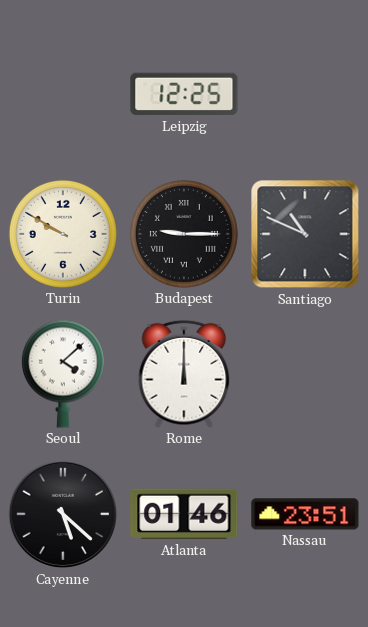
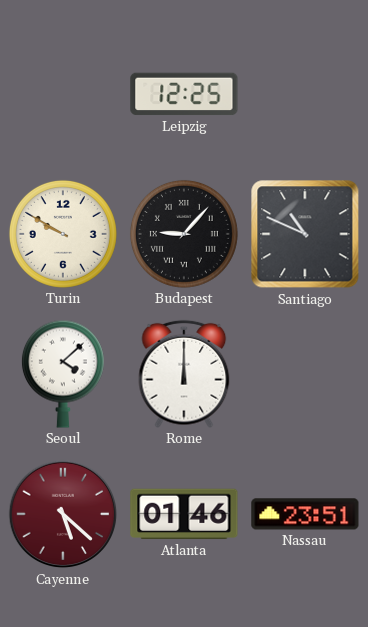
Budapest: 9:15 -> 9:07 (184, 234)
Cayenne dial: black -> burgundy (63, 514)
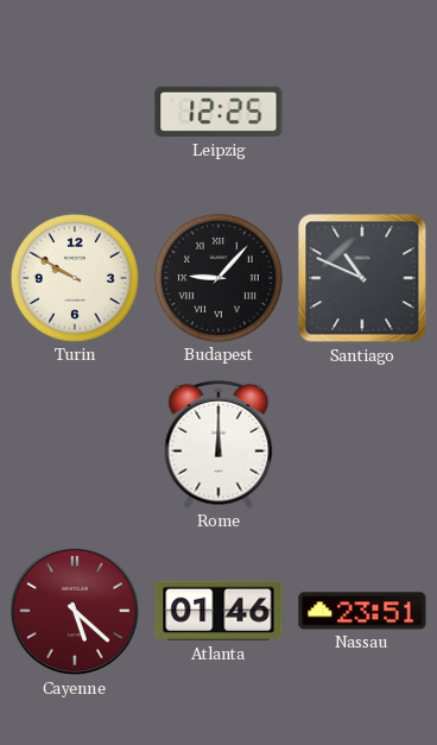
Seoul: 4:08 -> none (63, 374)
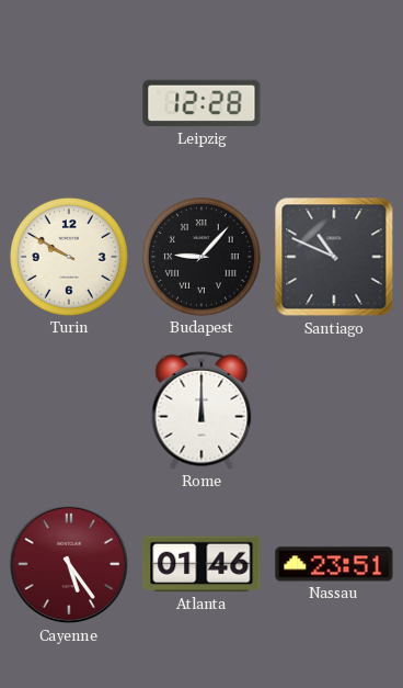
Leipzig: 12:25 -> 12:28 (201, 103)
Cayenne: 5:22 -> 5:24 (69, 564)
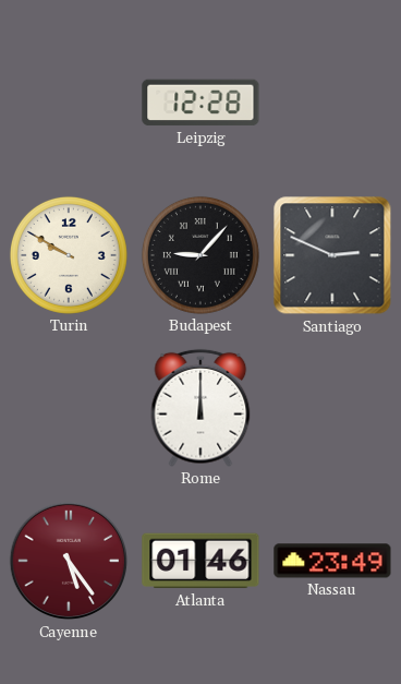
Santiago: 10:49 -> 2:49 (332, 255)
Nassau: 23:51 -> 23:49 (332, 561)
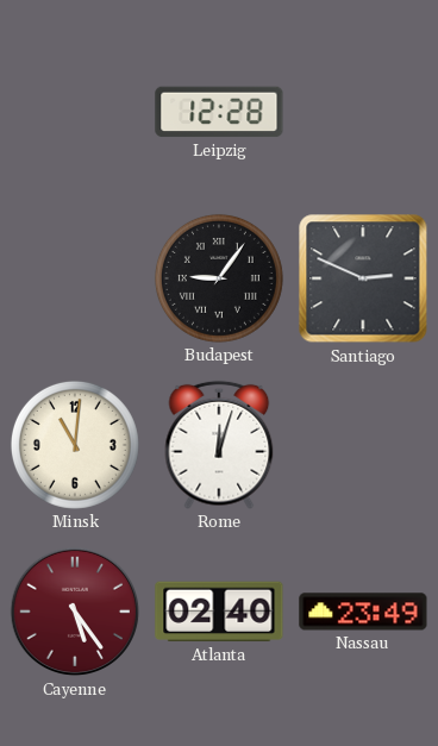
Turin: 9:50 -> none (69, 255)
Budapest: 9:07 -> 9:06 (219, 278)
Minsk: none -> 11:01 (75, 445)
Rome: 12:00 -> 12:03 (219, 445)
Atlanta: 01:46 -> 02:40 (219, 612)
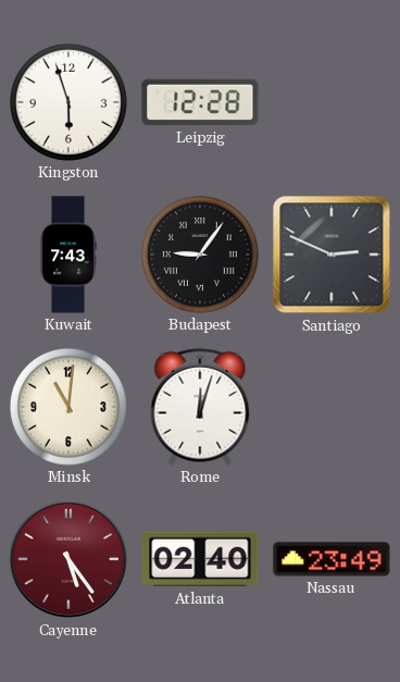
Kingston: none -> 5:57 (68, 102)
Kuwait: none -> 7:43 (68, 255)
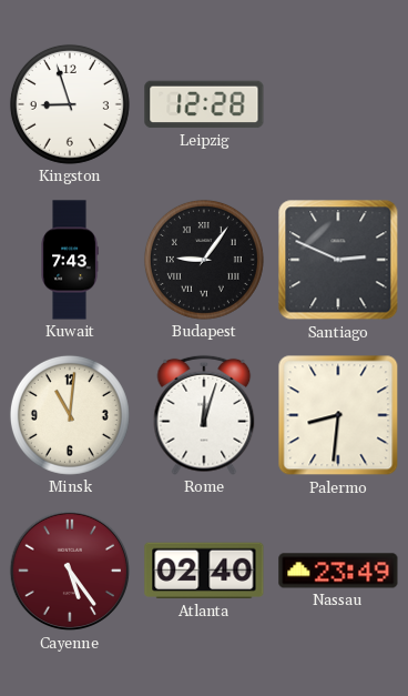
Kingston: 5:57 -> 8:57 (70, 104)
Palermo: none -> 8:31 (338, 415)
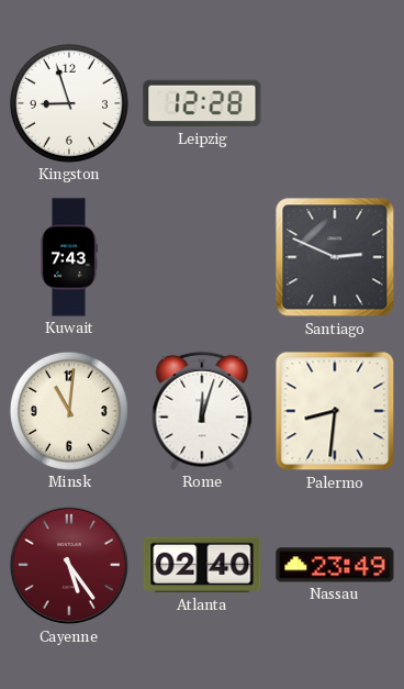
Budapest: 9:06 -> none (204, 260)
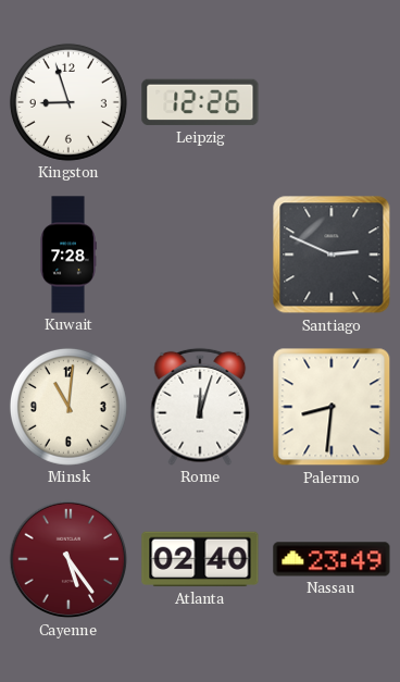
Leipzig: 12:28 -> 12:26 (200, 102)
Kuwait: 7:43 -> 7:28 (68, 255)
